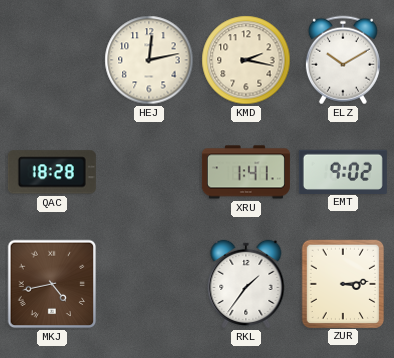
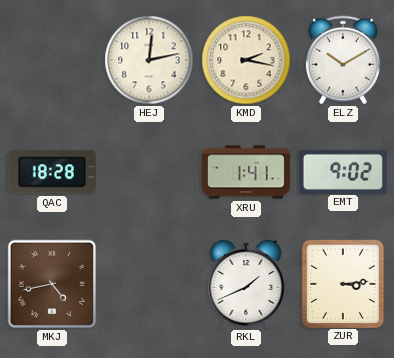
RKL: 1:36 -> 1:41 (246, 284)
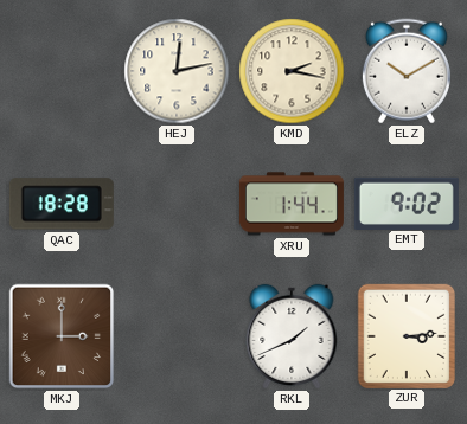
XRU: 1:41 -> 1:44 (292, 204)
MKJ: 4:43 -> 3:00 (62, 336)
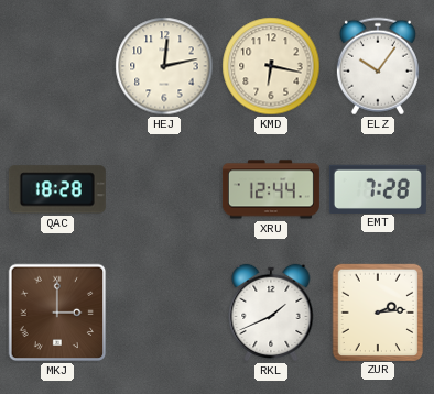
KMD: 2:17 -> 6:17 (271, 66)
ELZ: 10:10 -> 10:06 (378, 66)
XRU: 1:44 -> 12:44 (271, 189)
EMT: 9:02 -> 7:28 (378, 188)
ZUR: 3:14 -> 2:14 (377, 311)
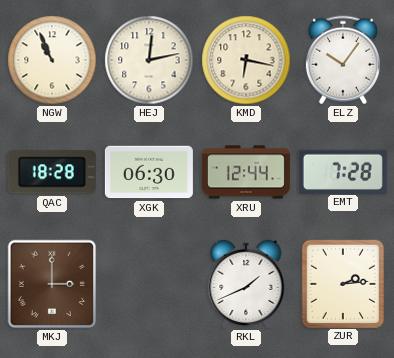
NGW: none -> 10:56 (52, 60)
XGK: none -> 06:30 (149, 172)
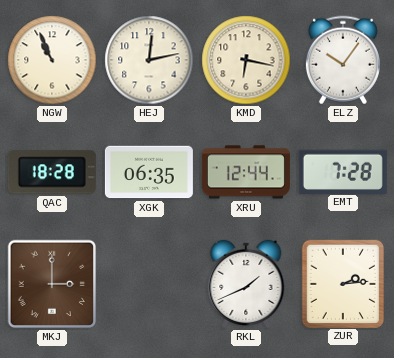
XGK: 06:30 -> 06:35 (149, 172)
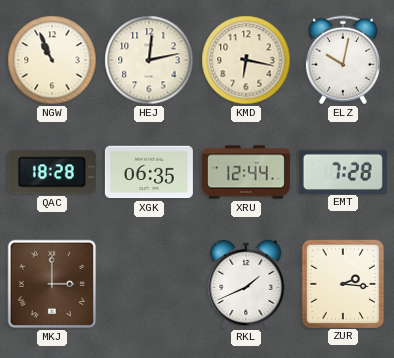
ELZ: 10:06 -> 10:02 (343, 60)
ZUR: 2:14 -> 2:16 (342, 283)
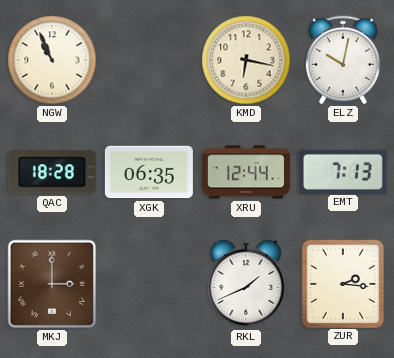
HEJ: 12:13 -> none (149, 60)
EMT: 7:28 -> 7:13 (343, 171)
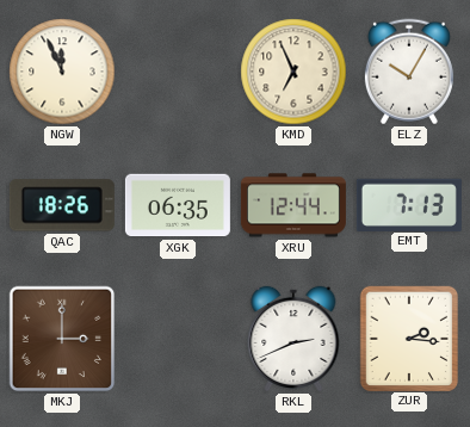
NGW: 10:56 -> 11:56 (62, 72)
KMD: 6:17 -> 6:56 (293, 72)
ELZ: 10:02 -> 10:05 (409, 72)
QAC: 18:28 -> 18:26 (62, 205)
RKL: 1:41 -> 2:41 (293, 339)
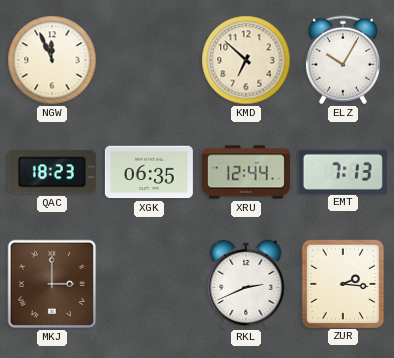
KMD: 6:56 -> 6:52 (246, 60)
QAC: 18:26 -> 18:23 (52, 172)
